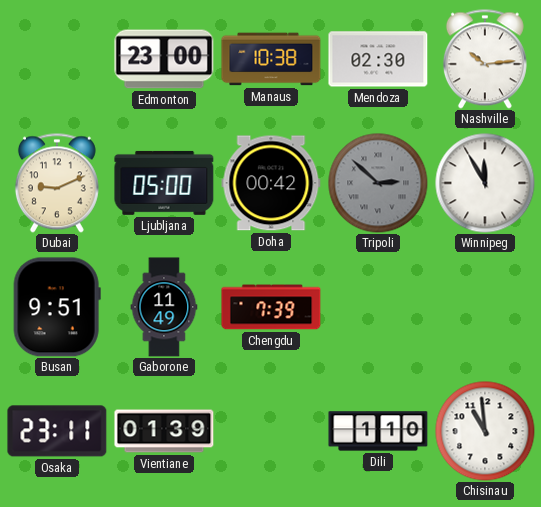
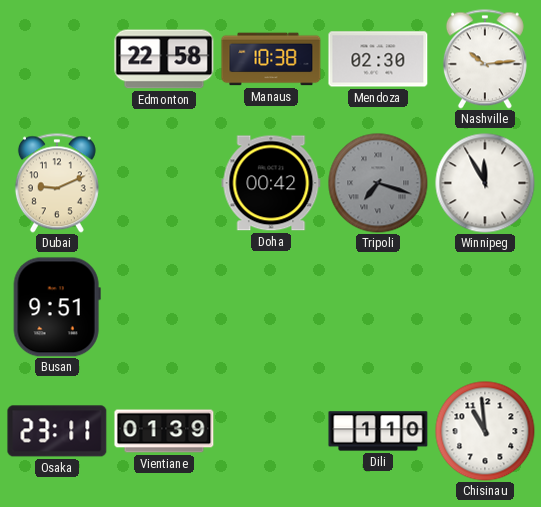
Edmonton: 23:00 -> 22:58 (164, 59)
Ljubljana: 05:00 -> none (164, 183)
Tripoli: 2:52 -> 7:18 (378, 183)
Gaborone: 11:49 -> none (164, 307)
Chengdu: 7:39 -> none (271, 307)
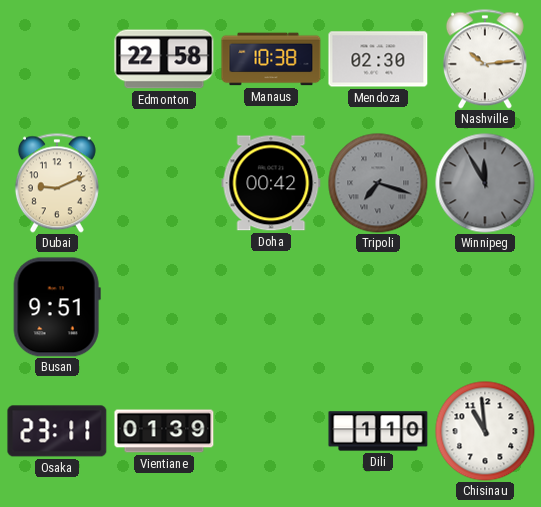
Winnipeg dial: white -> grey (485, 183)
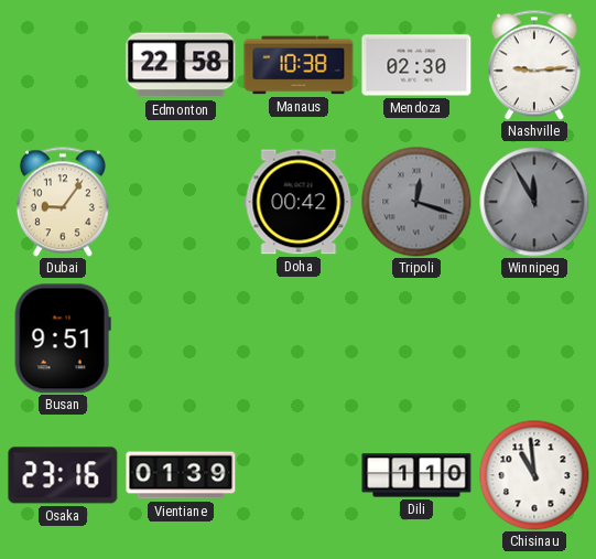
Nashville: 10:14 -> 9:14 (534, 65)
Dubai: 9:11 -> 9:06 (63, 202)
Tripoli: 7:18 -> 12:18 (416, 202)
Osaka: 23:11 -> 23:16 (63, 475)
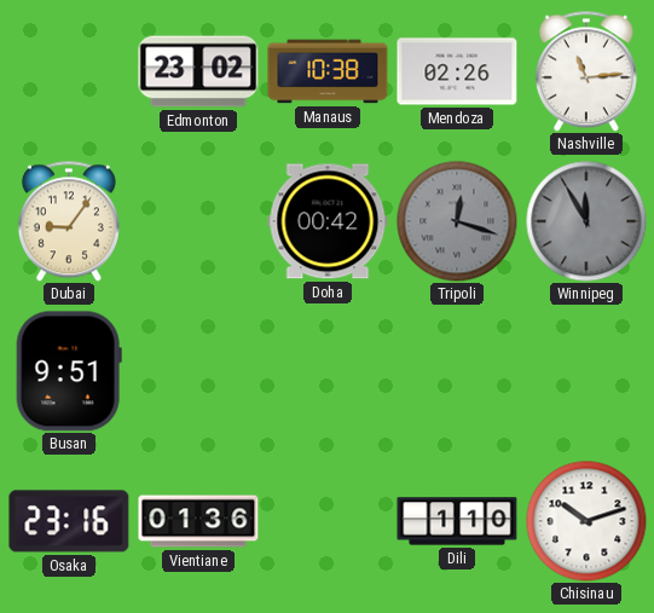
Edmonton: 22:58 -> 23:02 (198, 71)
Mendoza: 02:30 -> 02:26 (457, 71)
Nashville: 9:14 -> 11:14 (586, 71)
Vientiane: 01:39 -> 01:36 (198, 521)
Chisinau: 10:59 -> 10:12 (586, 521)
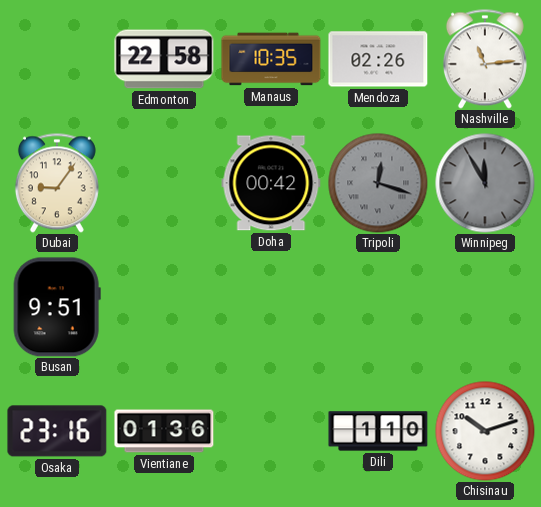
Edmonton: 23:02 -> 22:58 (164, 59)
Manaus: 10:38 -> 10:35 (271, 59)
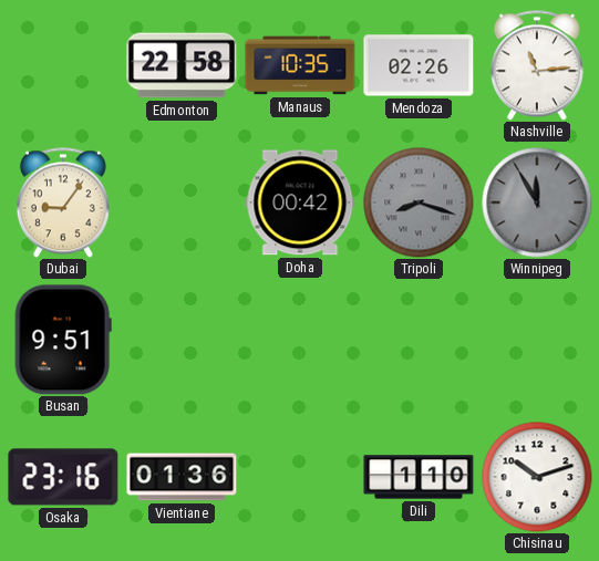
Tripoli: 12:18 -> 8:18 (419, 202)
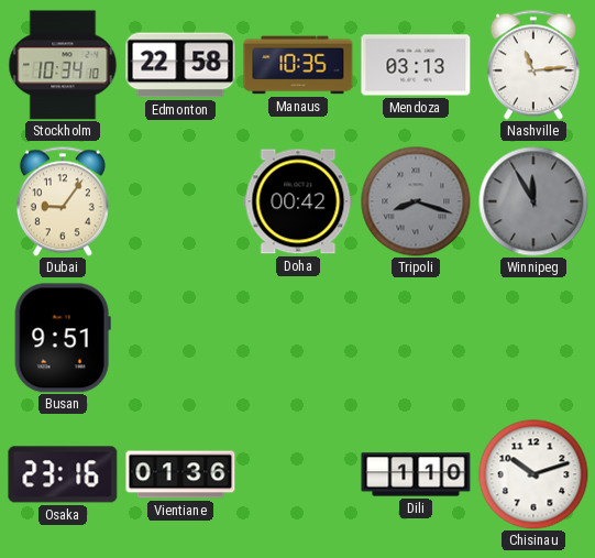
Stockholm: none -> 10:34 (63, 65)
Mendoza: 02:26 -> 03:13 (416, 65)
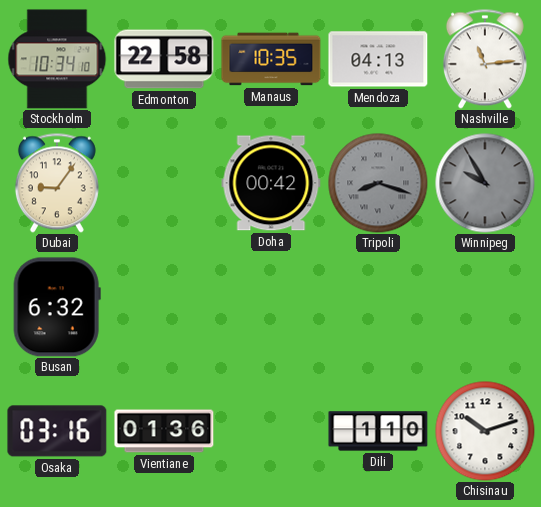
Mendoza: 03:13 -> 04:13 (378, 59)
Winnipeg: 11:55 -> 9:55 (485, 183)
Busan: 9:51 -> 6:32 (57, 307)
Osaka: 23:16 -> 03:16 (57, 431)
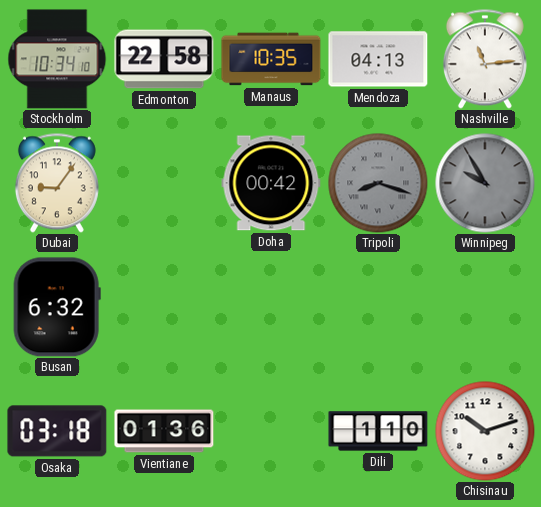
Osaka: 03:16 -> 03:18 (57, 431)
